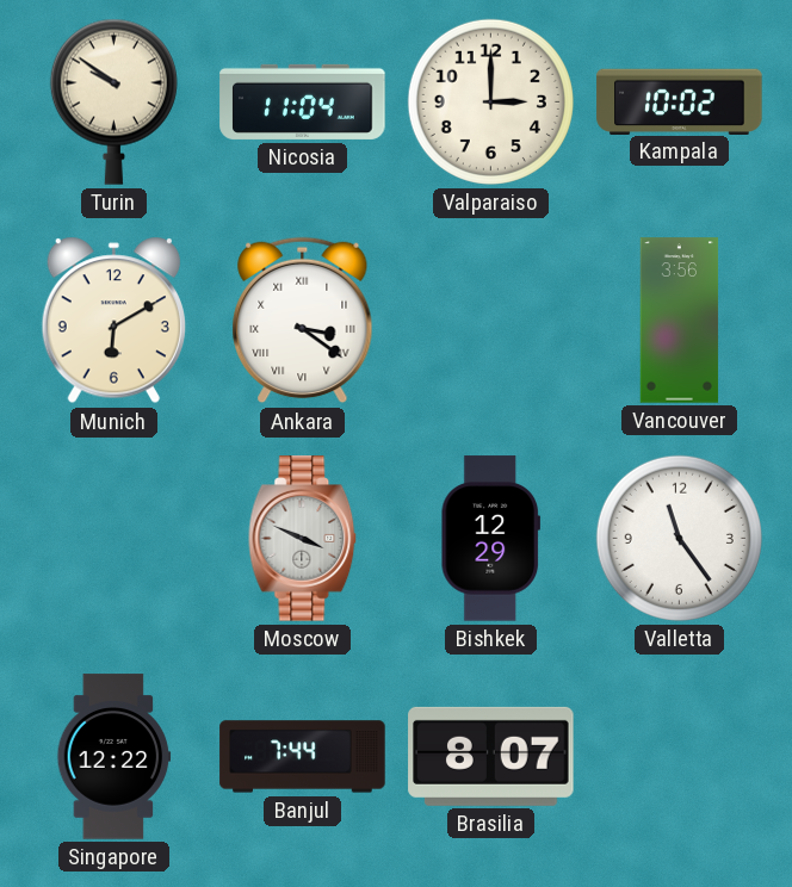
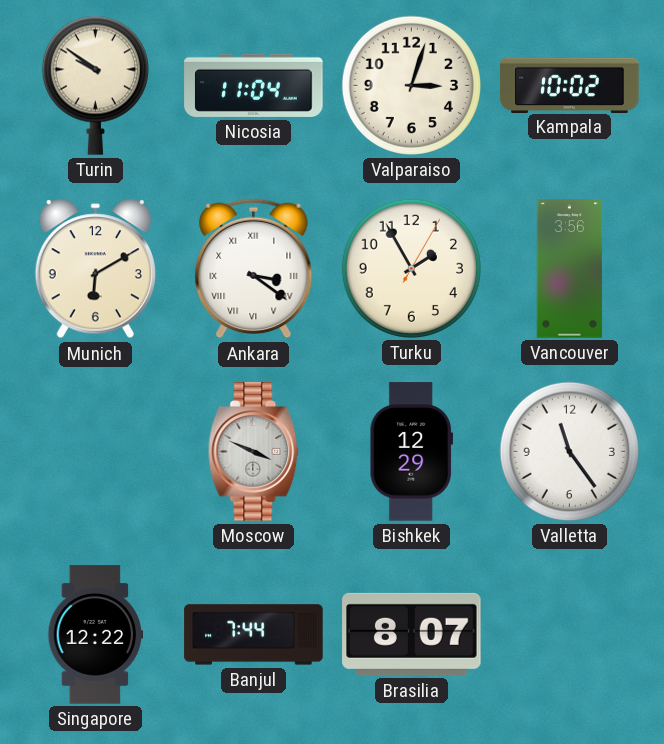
Valparaiso: 3:00 -> 3:03 (411, 85)
Turku: none -> 1:55 (411, 268)
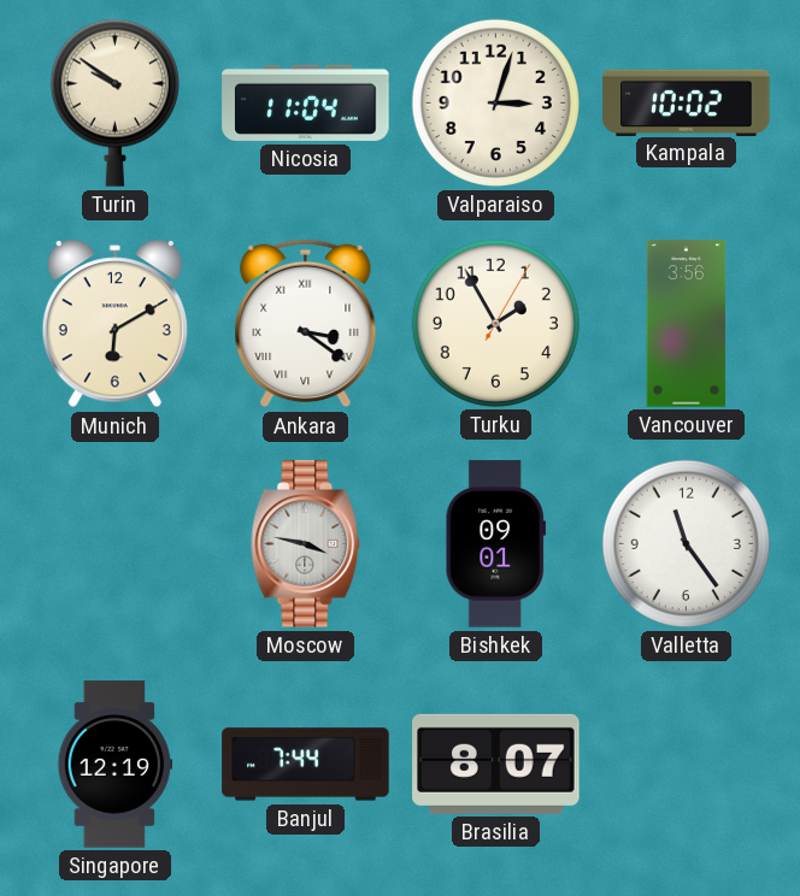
Moscow: 3:49 -> 3:47 (306, 544)
Bishkek: 12:29 -> 09:01 (495, 544)
Singapore: 12:22 -> 12:19 (116, 765)
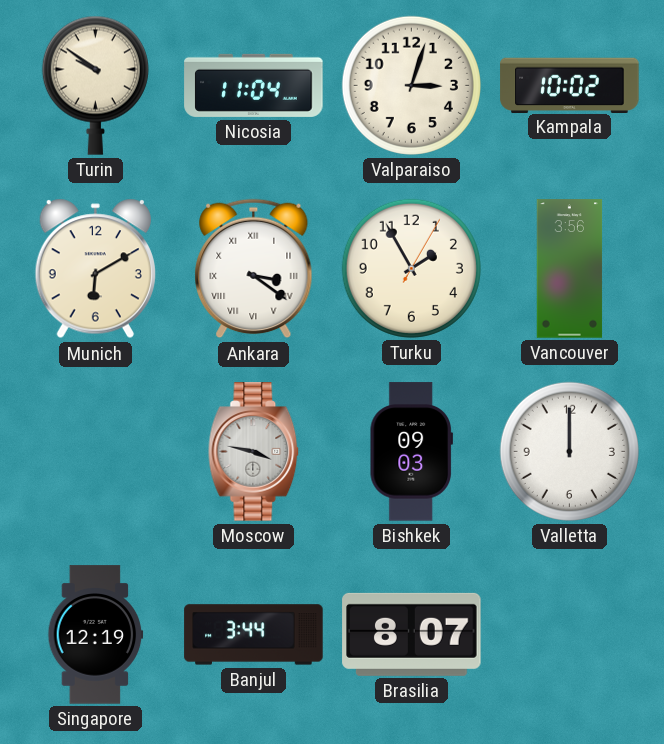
Bishkek: 09:01 -> 09:03 (411, 452)
Valletta: 11:24 -> 12:00 (569, 451)
Banjul: 7:44 -> 3:44 (254, 635)
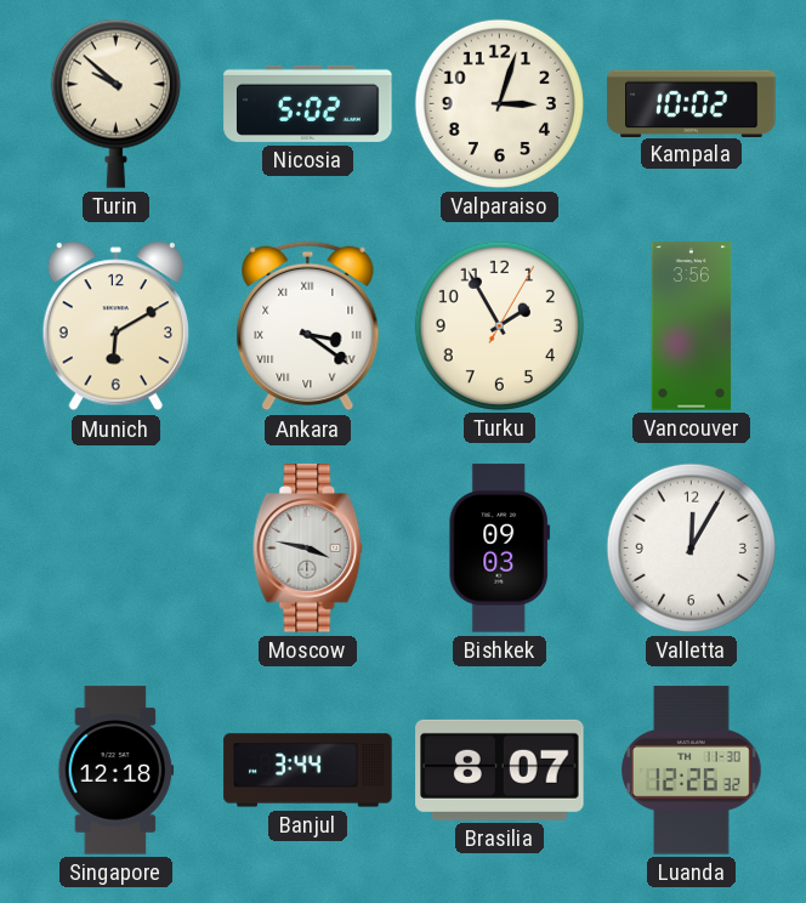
Turin: 9:51 -> 9:52 (115, 103)
Nicosia: 11:04 -> 5:02 (308, 103)
Valletta: 12:00 -> 12:05 (691, 547)
Singapore: 12:19 -> 12:18 (117, 771)
Luanda: none -> 12:26 (692, 771)
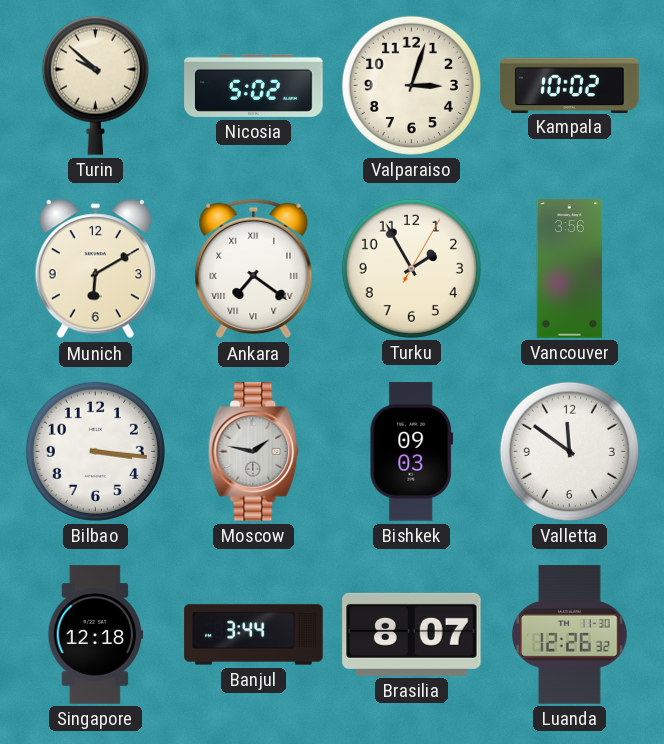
Ankara: 3:21 -> 7:21 (254, 269)
Bilbao: none -> 3:16 (95, 451)
Moscow: 3:47 -> 1:47 (254, 452)
Valletta: 12:05 -> 11:51 (569, 451)
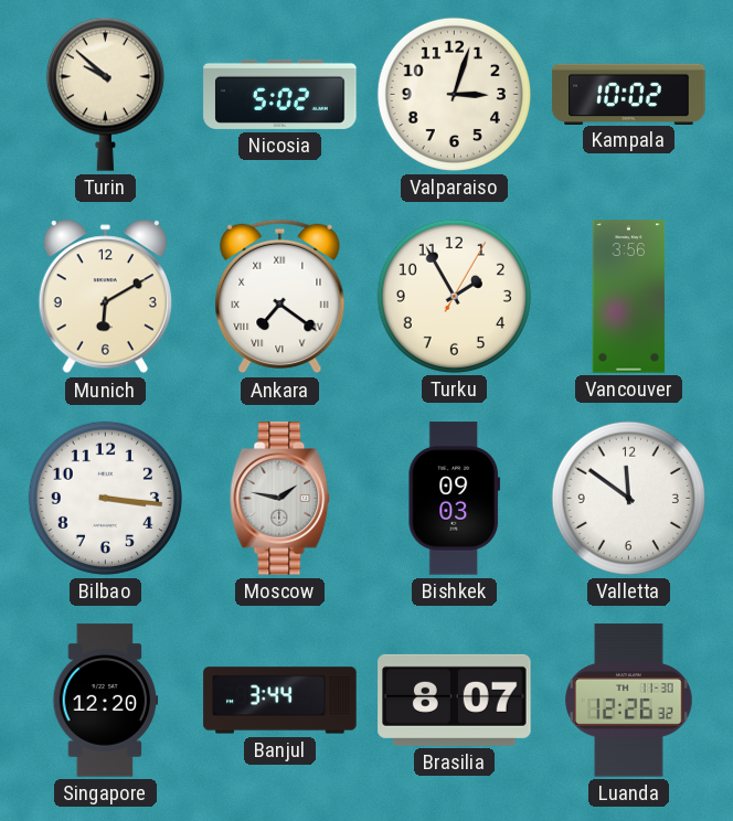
Singapore: 12:18 -> 12:20 (106, 701)
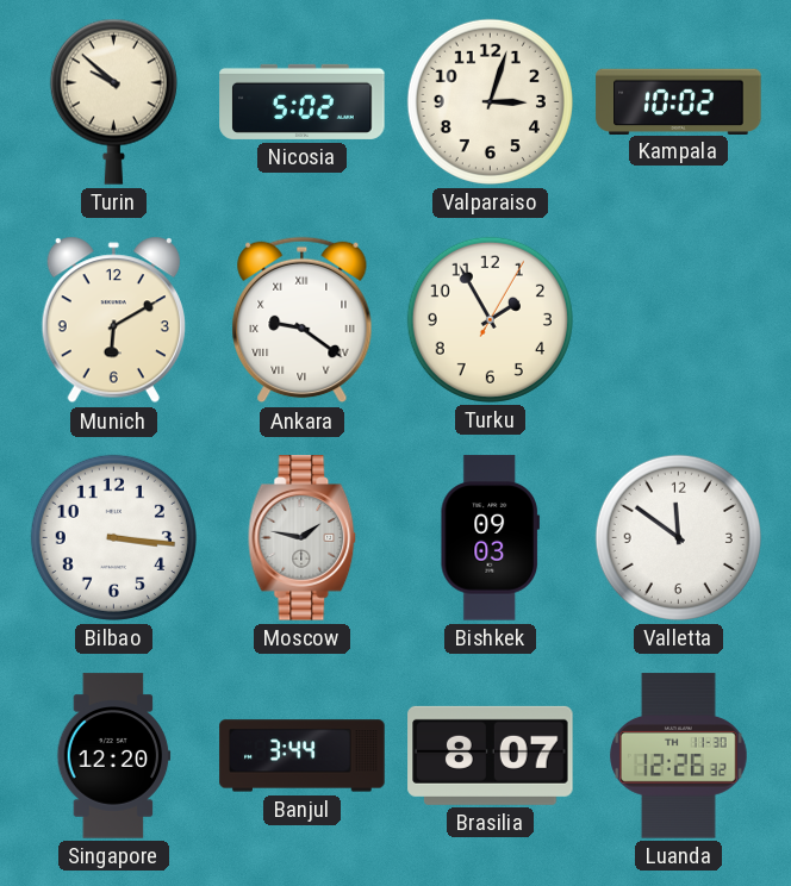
Ankara: 7:21 -> 9:21 (303, 320)
Vancouver: 3:56 -> none (629, 297)
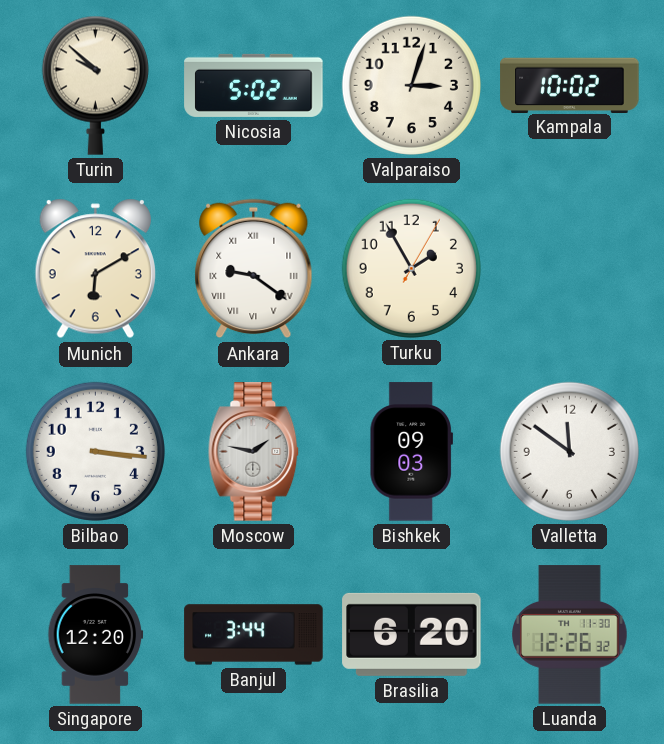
Brasilia: 8:07 -> 6:20 (412, 634)
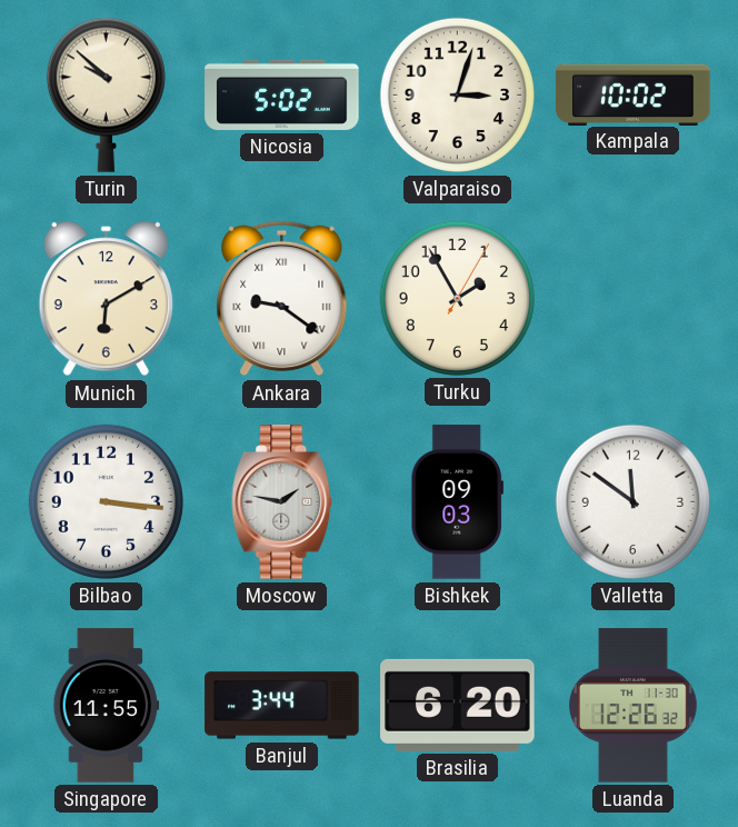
Singapore: 12:20 -> 11:55 (107, 706)
